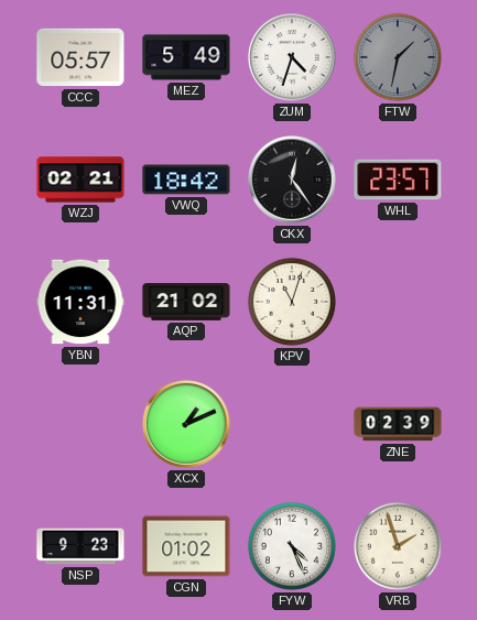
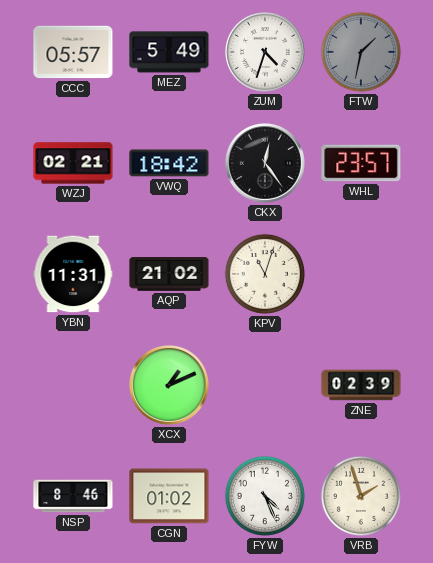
NSP: 9:23 -> 8:46 (73, 496)
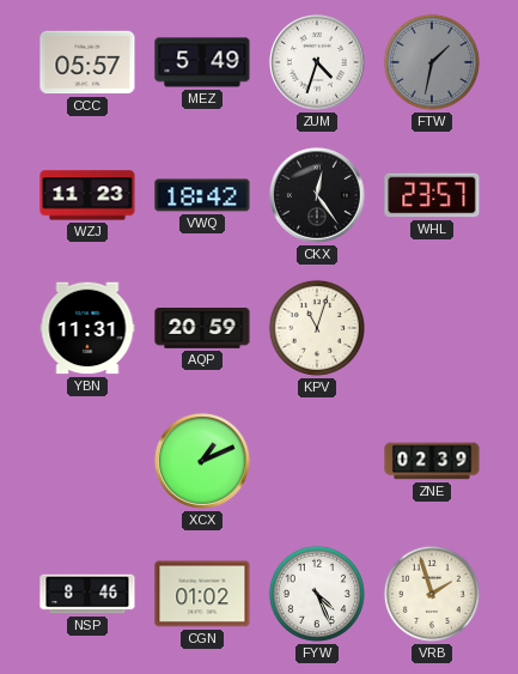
WZJ: 02:21 -> 11:23 (87, 195)
AQP: 21:02 -> 20:59 (202, 328)
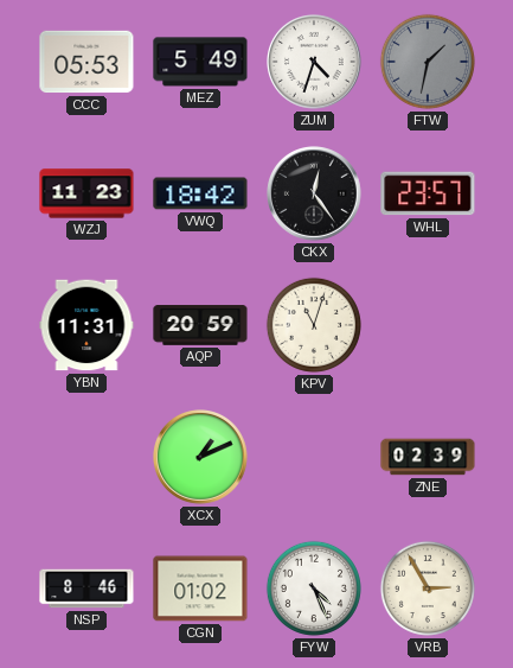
CCC: 05:57 -> 05:53 (86, 62)
VRB: 1:57 -> 2:55 (428, 589)
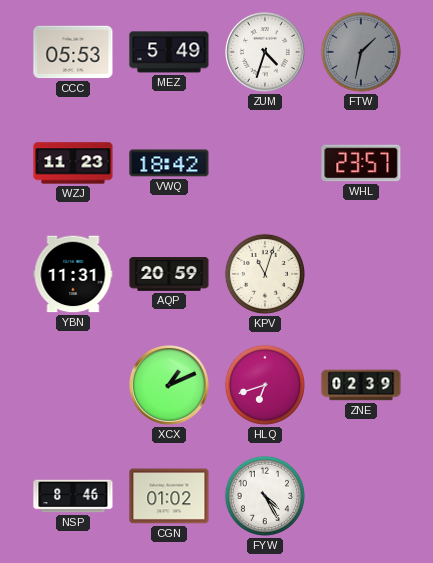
CKX: 12:24 -> none (315, 195)
HLQ: none -> 6:42 (265, 385)
FYW: 4:26 -> 4:25 (265, 496)
VRB: 2:55 -> none (428, 589)
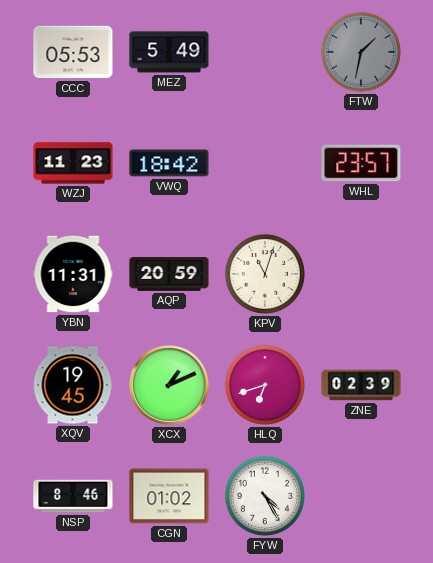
ZUM: 4:33 -> none (266, 53)
XQV: none -> 19:45 (73, 385)
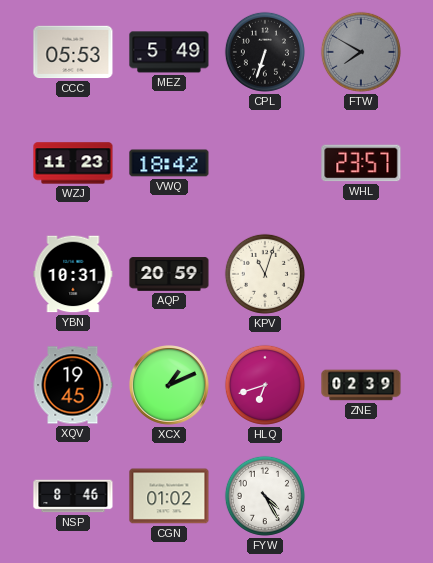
CPL: none -> 6:33 (265, 52)
FTW: 1:32 -> 7:50 (361, 52)
YBN: 11:31 -> 10:31 (73, 274)
